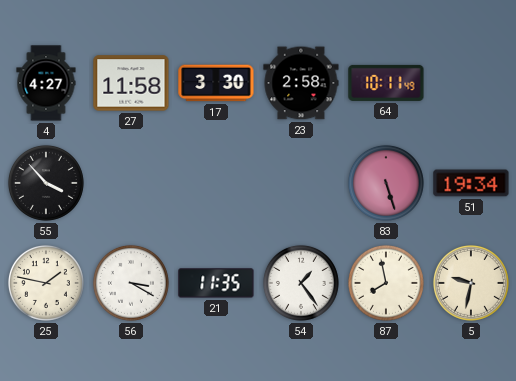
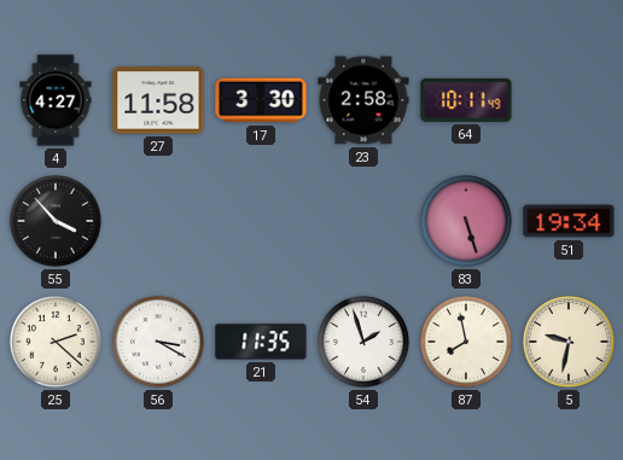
25: 1:47 -> 2:22 (56, 342)
54: 1:24 -> 1:57 (363, 342)
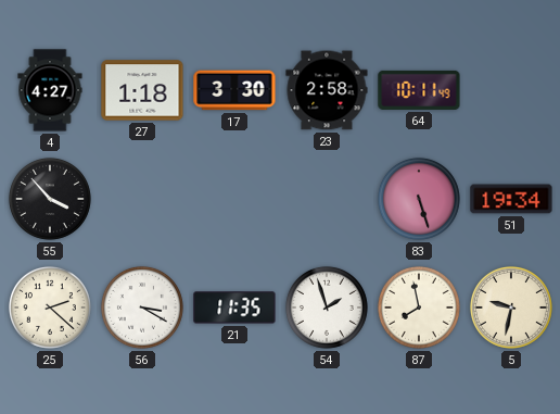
27: 11:58 -> 1:18 (142, 90)
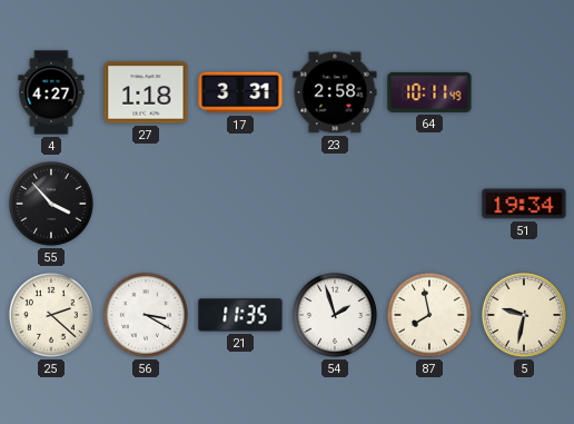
17: 3:30 -> 3:31 (240, 92)
83: 5:27 -> none (419, 199)
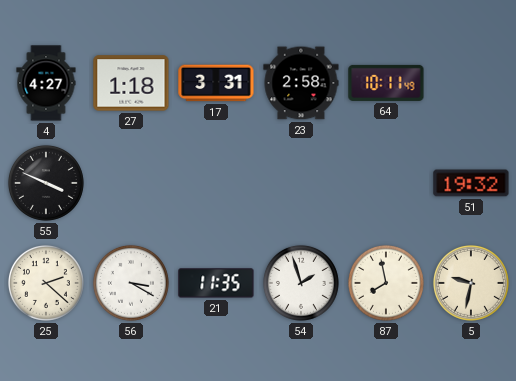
55: 3:53 -> 3:49 (46, 183)
51: 19:34 -> 19:32 (471, 183)
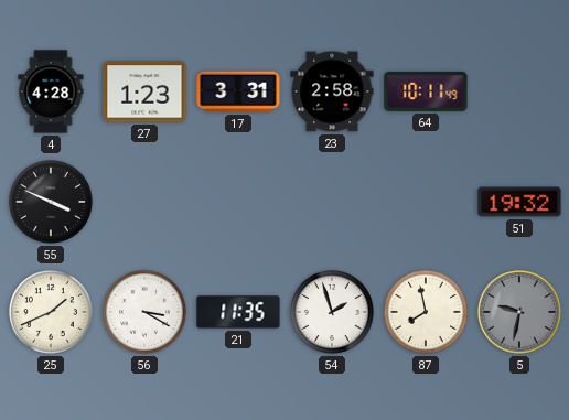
4: 4:27 -> 4:28 (51, 91)
27: 1:18 -> 1:23 (144, 91)
25: 2:22 -> 1:41 (51, 312)
5 dial: cream -> grey (519, 312)
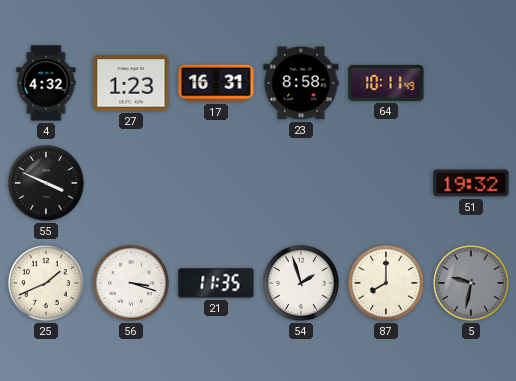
4: 4:28 -> 4:32 (46, 83)
17: 3:31 -> 16:31 (216, 83)
23: 2:58 -> 8:58 (301, 83)
56: 3:20 -> 3:18 (131, 283)
87: 7:58 -> 8:00 (386, 283)
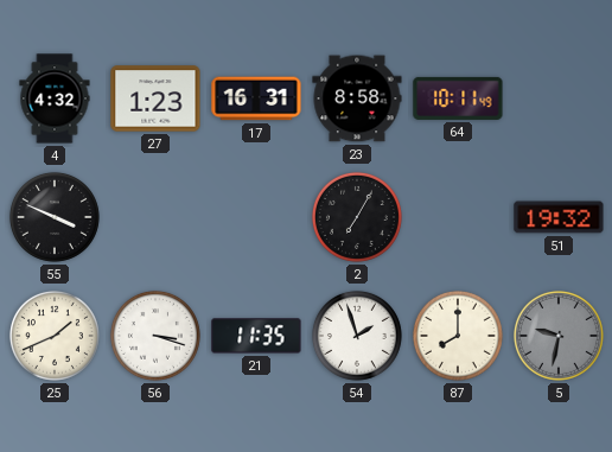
2: none -> 7:05 (357, 217)
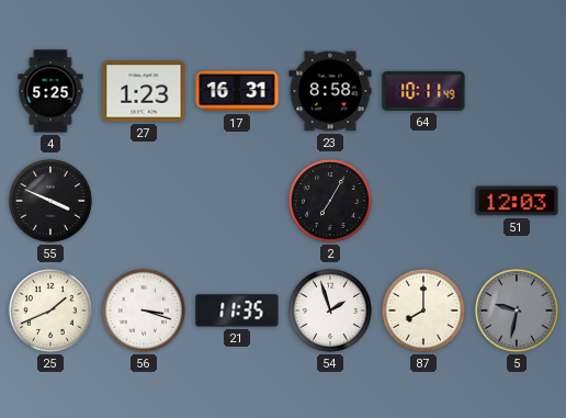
4: 4:32 -> 5:25 (50, 91)
51: 19:32 -> 12:03 (517, 201)
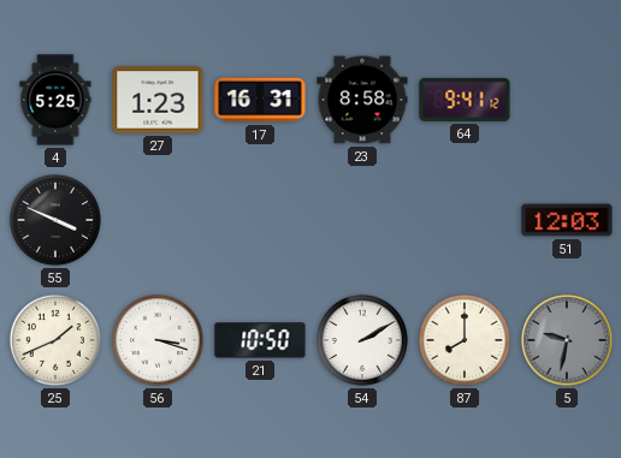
64: 10:11 -> 9:41 (465, 100)
2: 7:05 -> none (330, 201)
21: 11:35 -> 10:50 (260, 340)
54: 1:57 -> 2:10 (362, 340)
